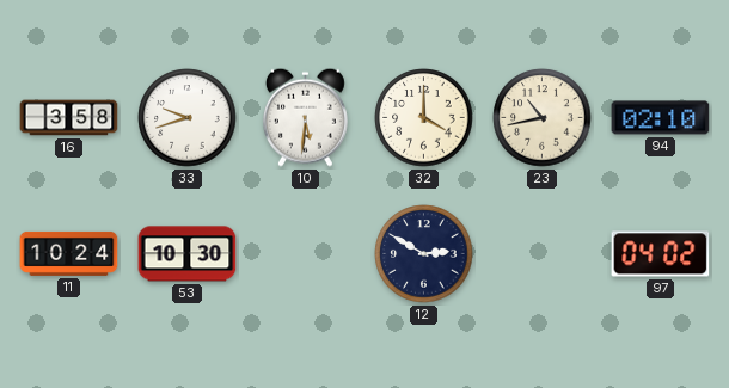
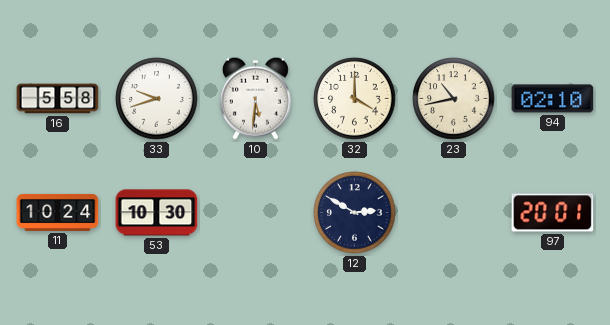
16: 3:58 -> 5:58 (58, 99)
97: 04:02 -> 20:01 (553, 213)
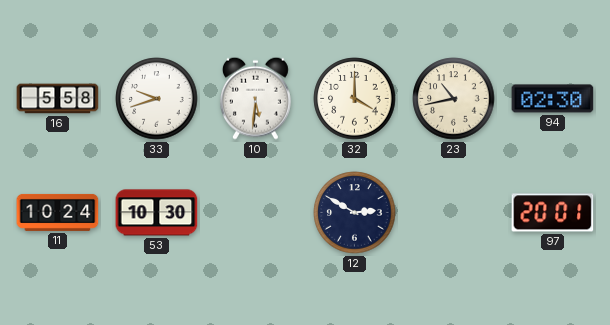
94: 02:10 -> 02:30 (553, 99)
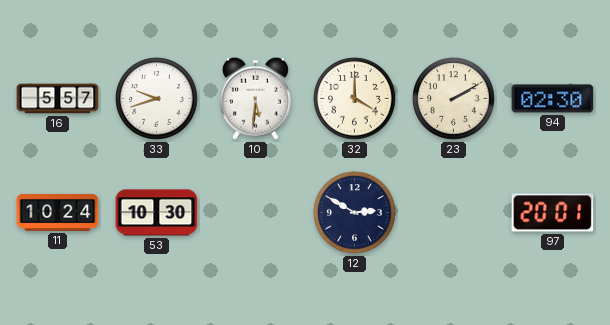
16: 5:58 -> 5:57 (58, 99)
23: 10:43 -> 2:10 (454, 99)
